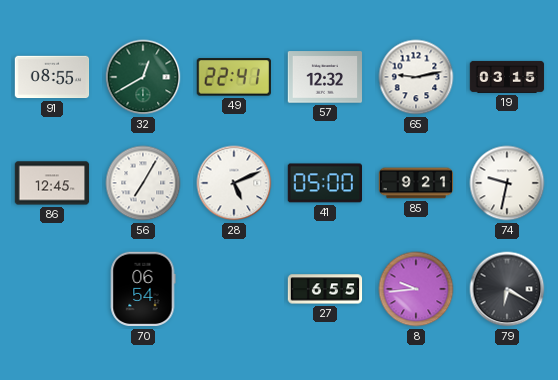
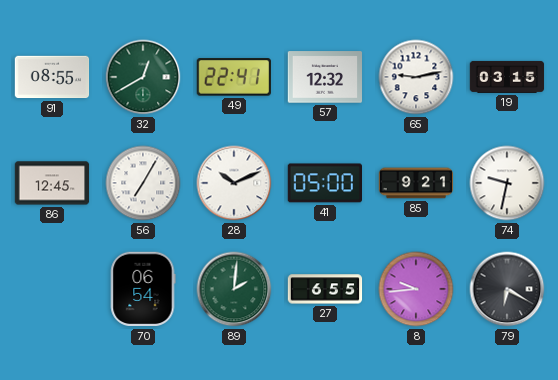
28: 5:11 -> 10:11 (234, 183)
89: none -> 2:01 (234, 289)
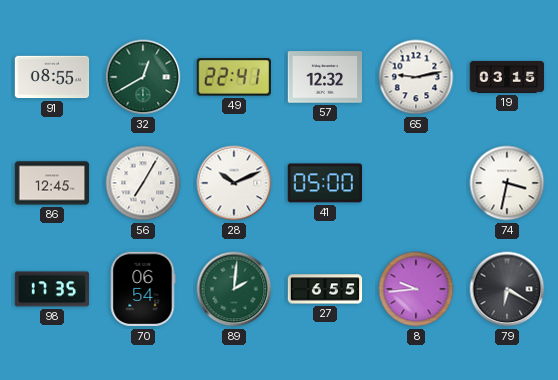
85: 9:21 -> none (416, 183)
74: 9:32 -> 3:32 (507, 183)
98: none -> 17:35 (52, 289)
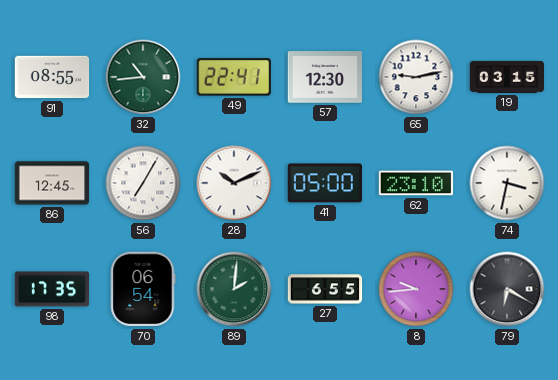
32: 12:40 -> 10:44 (143, 77)
57: 12:32 -> 12:30 (325, 77)
62: none -> 23:10 (416, 183)
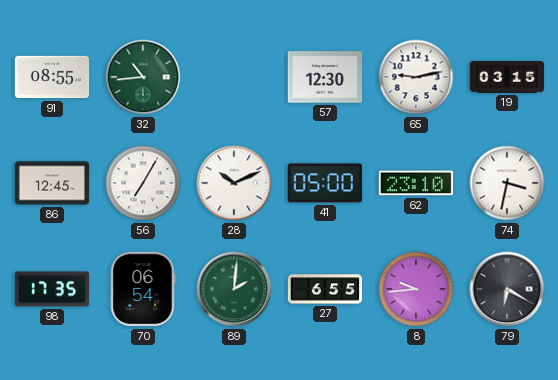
49: 22:41 -> none (234, 77)
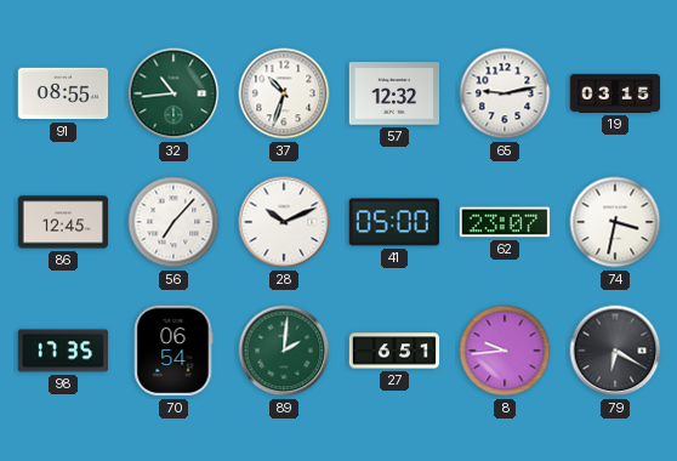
37: none -> 10:33 (284, 93)
57: 12:30 -> 12:32 (394, 93)
56: 7:05 -> 7:07 (173, 222)
62: 23:10 -> 23:07 (505, 222)
27: 6:55 -> 6:51 (394, 351)
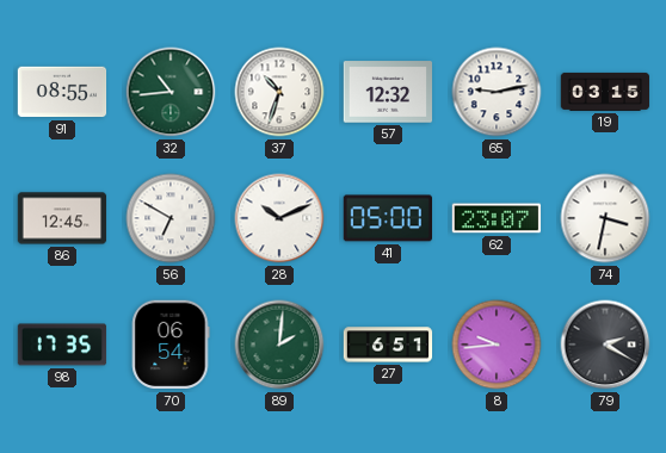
56: 7:07 -> 6:50 (171, 218)
79: 6:20 -> 2:20 (605, 345)
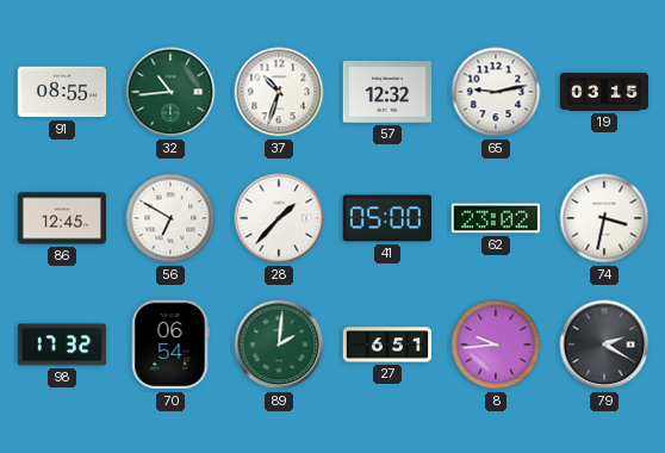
28: 10:11 -> 1:37 (279, 218)
62: 23:07 -> 23:02 (496, 218)
98: 17:35 -> 17:32 (62, 345)
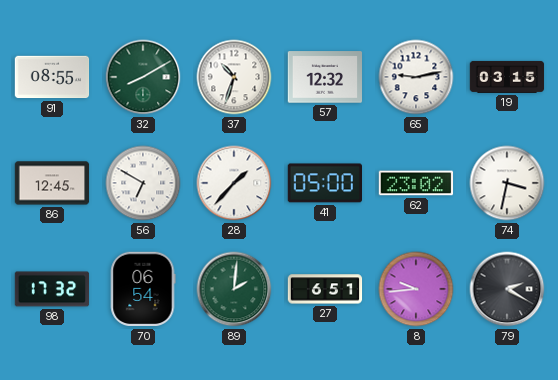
32: 10:44 -> 8:10 (143, 77)
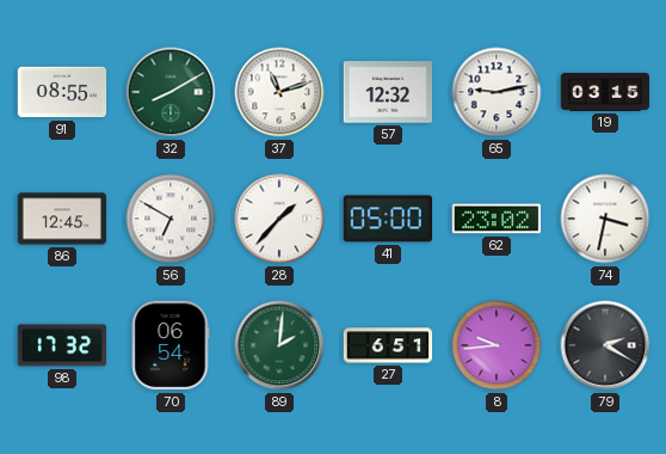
37: 10:33 -> 11:12 (279, 92)
